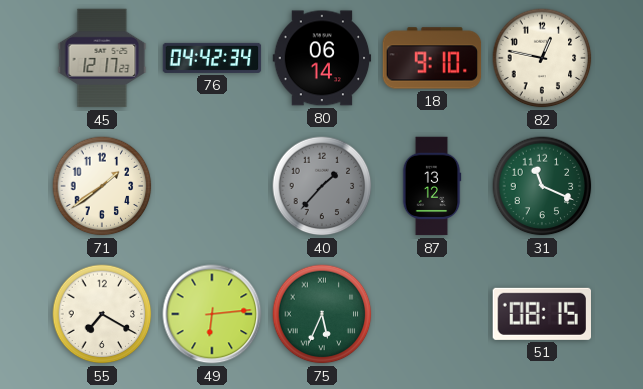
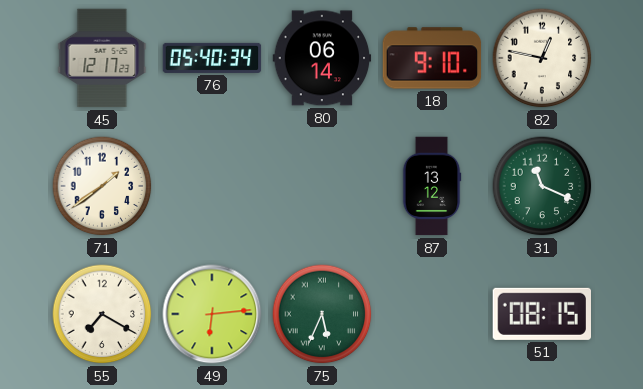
76: 04:42 -> 05:40 (212, 58)
40: 1:37 -> none (322, 186)
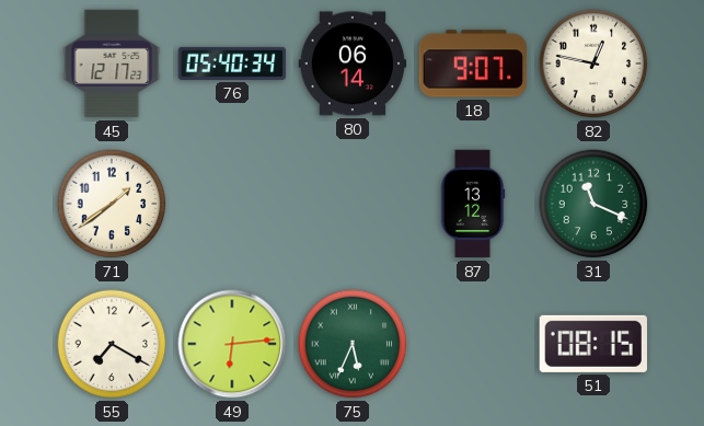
18: 9:10 -> 9:07 (473, 64)
